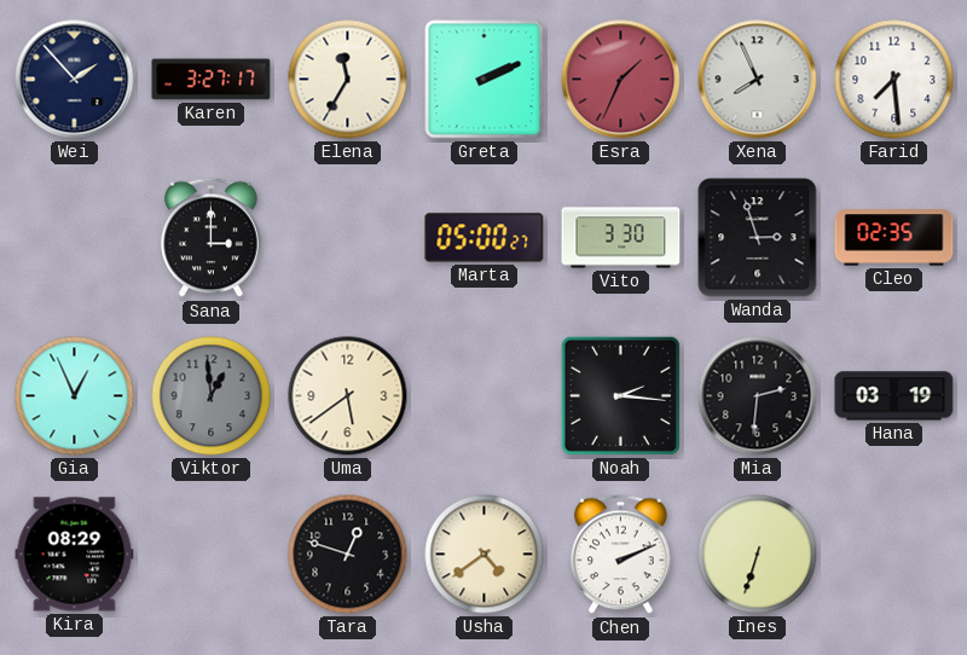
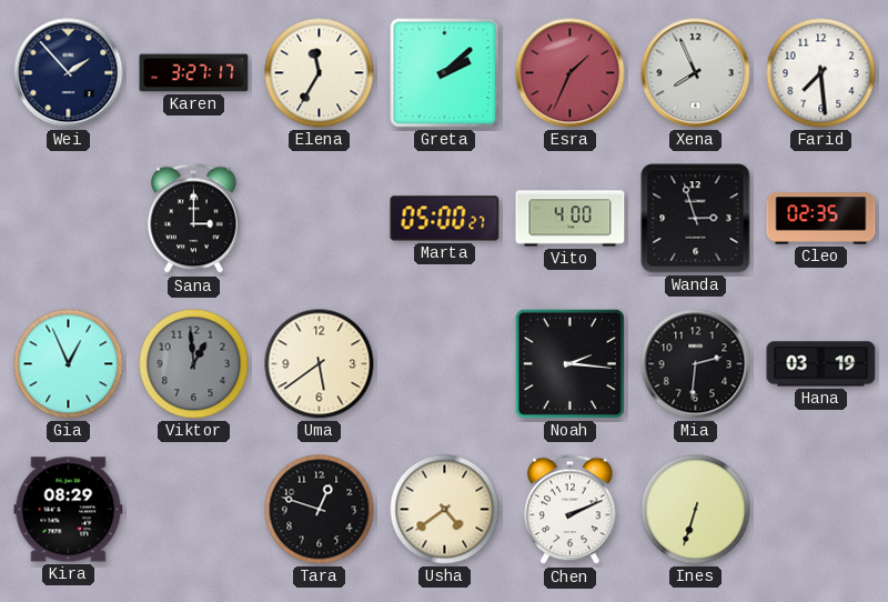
Greta: 2:11 -> 2:08 (445, 73)
Vito: 3:30 -> 4:00 (571, 219)
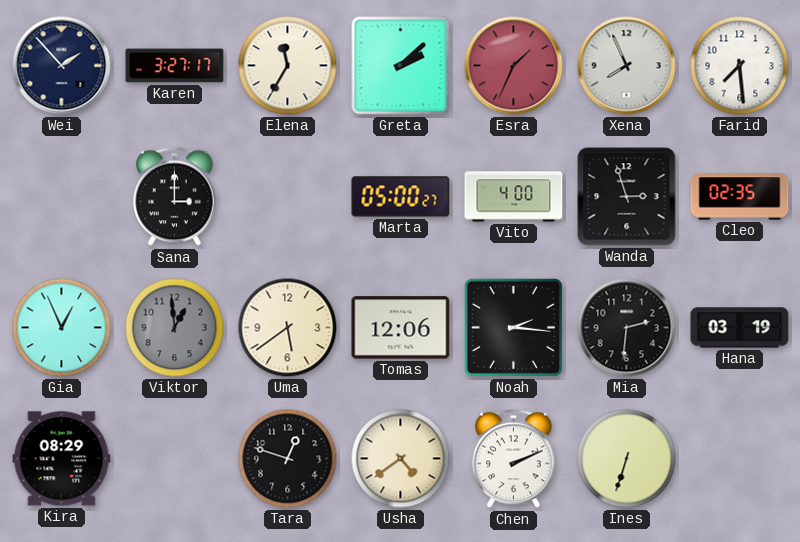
Tomas: none -> 12:06 (401, 328)
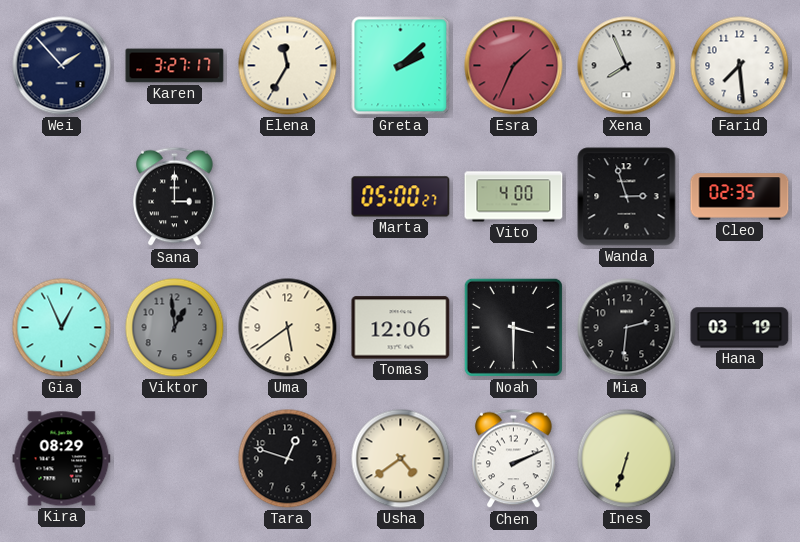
Noah: 2:16 -> 3:30 (513, 327)
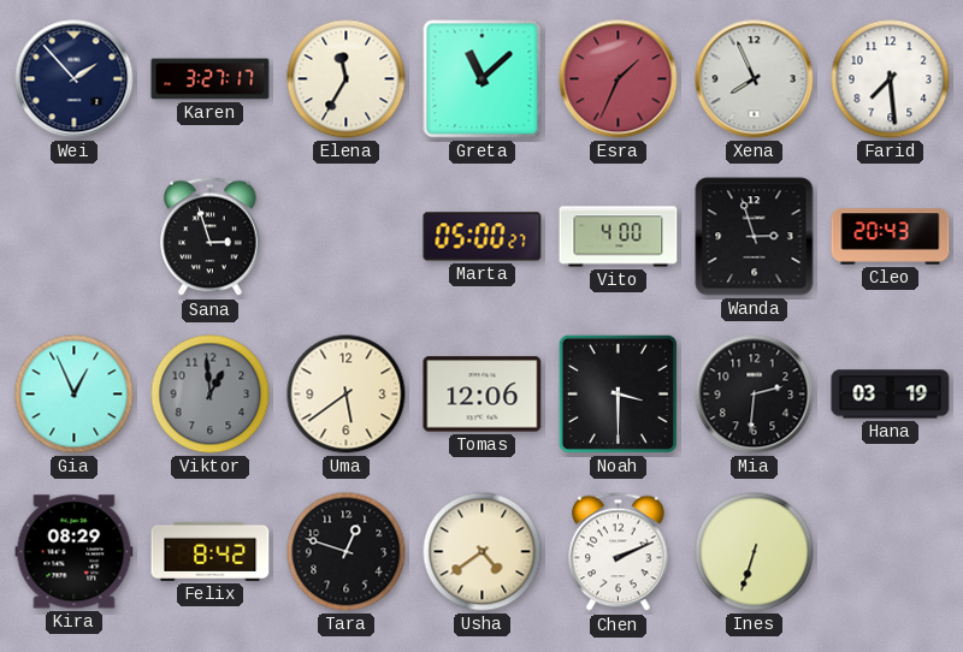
Greta: 2:08 -> 11:08 (483, 79)
Sana: 3:00 -> 2:57 (211, 237)
Cleo: 02:35 -> 20:43 (891, 237)
Felix: none -> 8:42 (211, 551)
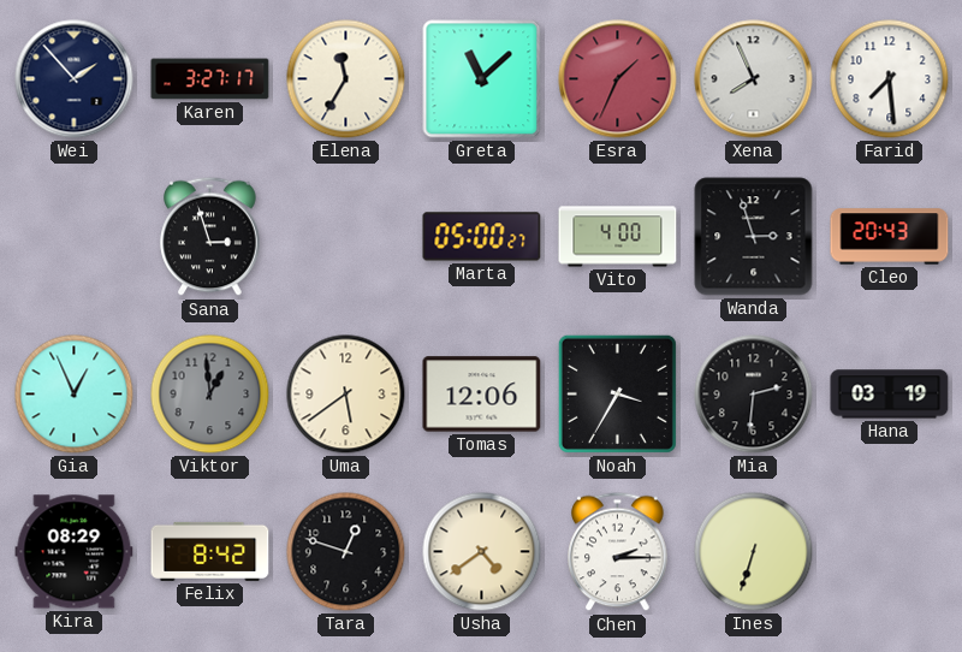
Noah: 3:30 -> 3:35 (617, 393)
Chen: 2:11 -> 2:15 (618, 552)
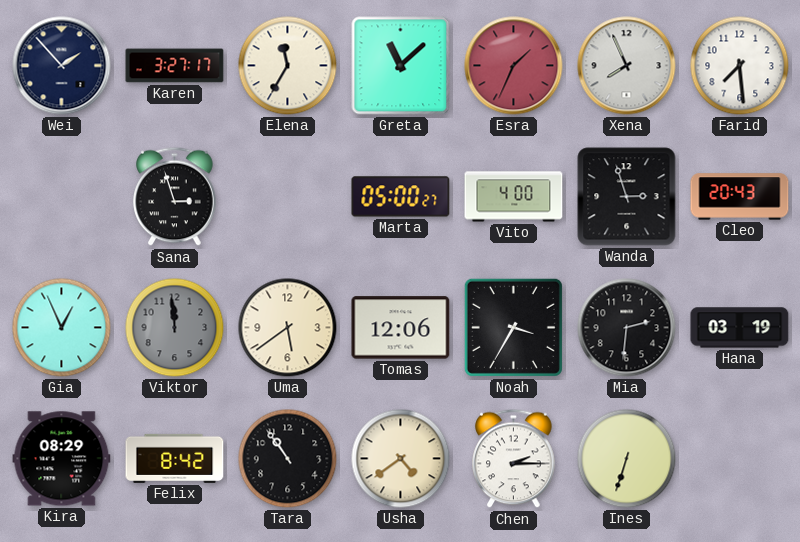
Viktor: 12:59 -> 11:59 (175, 328)
Tara: 12:48 -> 10:54 (288, 459)
